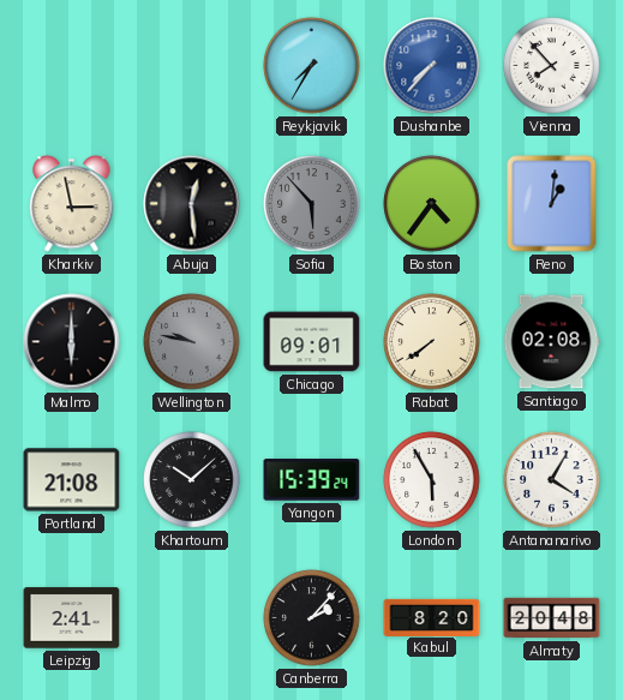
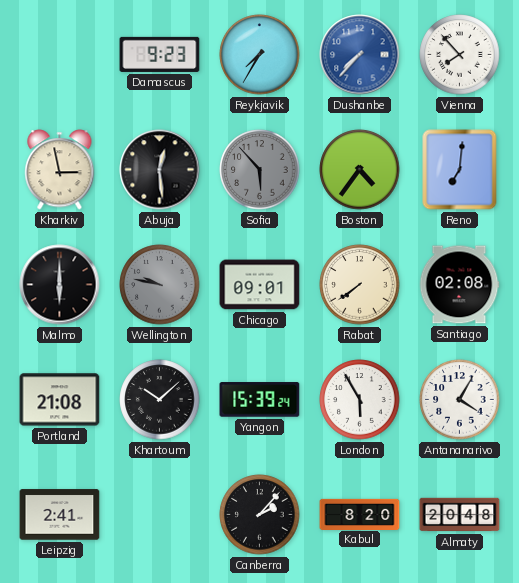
Damascus: none -> 9:23 (160, 54)
Reno: 1:01 -> 7:01 (460, 170)
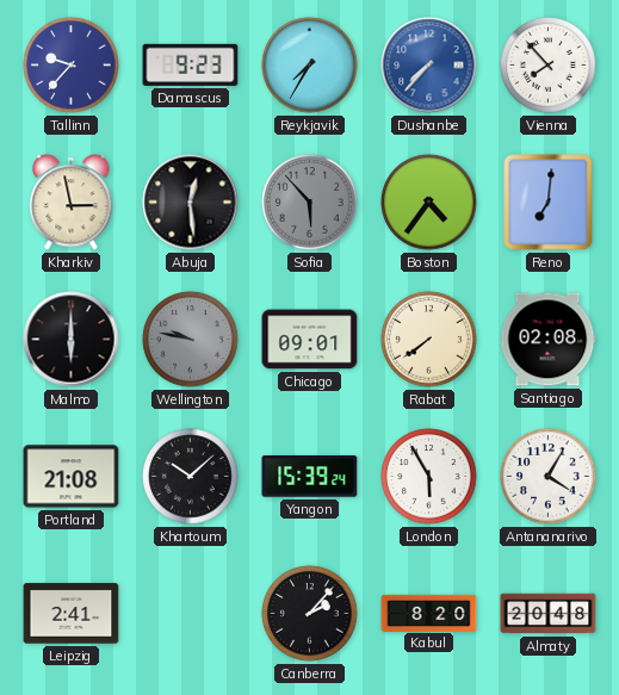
Tallinn: none -> 9:37 (72, 66)
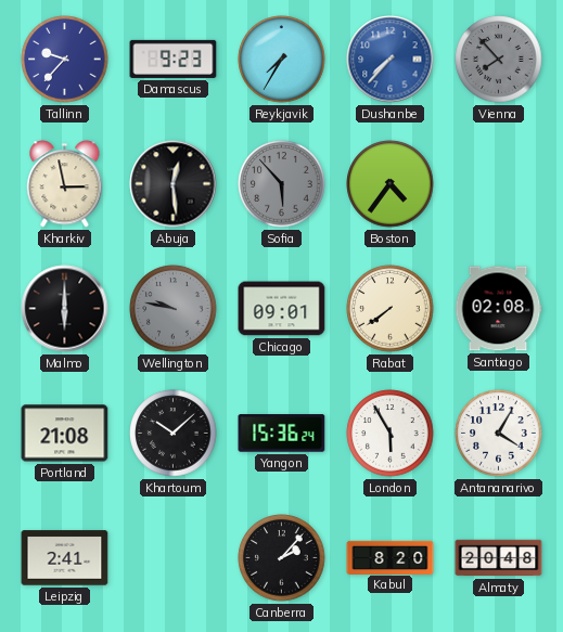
Vienna dial: white -> grey (499, 60)
Reno: 7:01 -> none (549, 203)
Yangon: 15:39 -> 15:36 (282, 434)
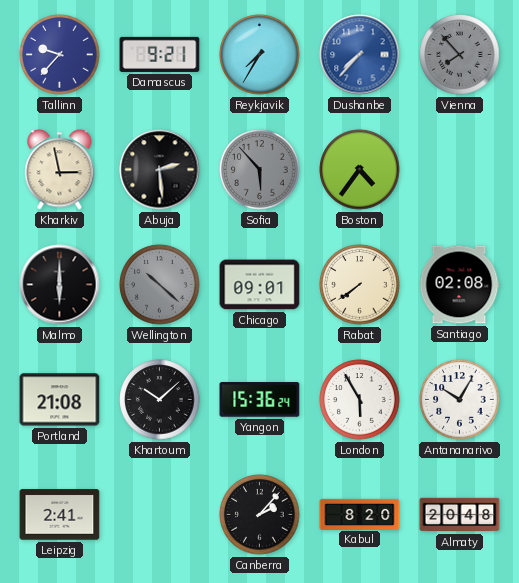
Damascus: 9:23 -> 9:21 (160, 54)
Abuja: 12:29 -> 2:29 (160, 170)
Wellington: 9:47 -> 10:22 (160, 285)
Antananarivo: 4:05 -> 10:05 (460, 400)
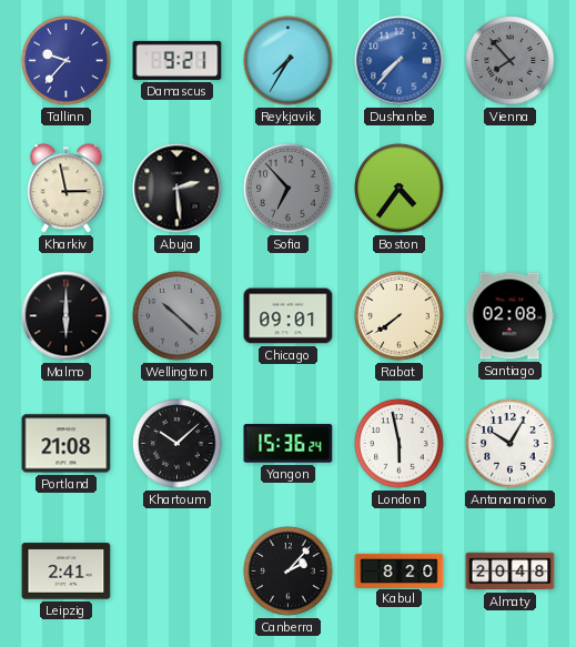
Sofia: 5:53 -> 6:53 (289, 189)
London: 5:55 -> 5:58 (400, 444)
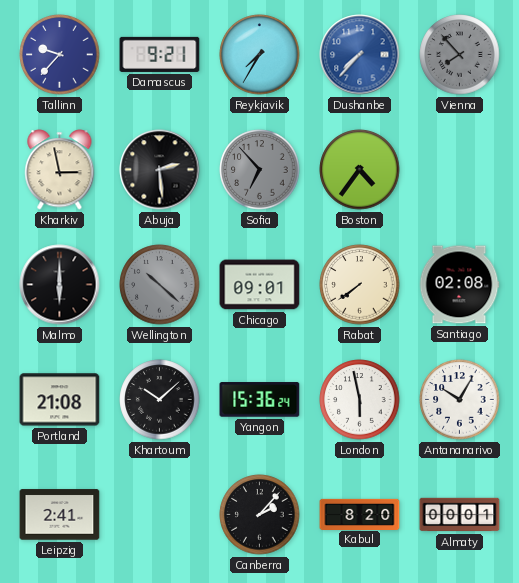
Almaty: 20:48 -> 00:01 (460, 515)
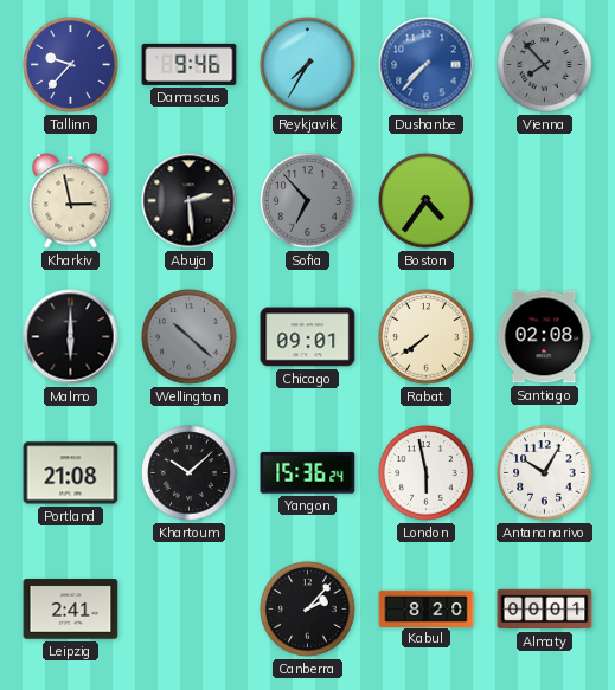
Damascus: 9:21 -> 9:46 (190, 64)
